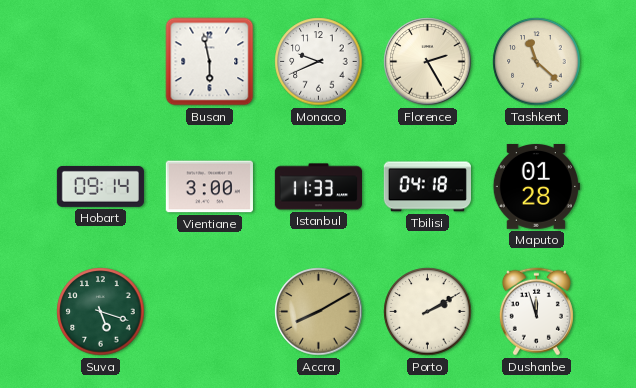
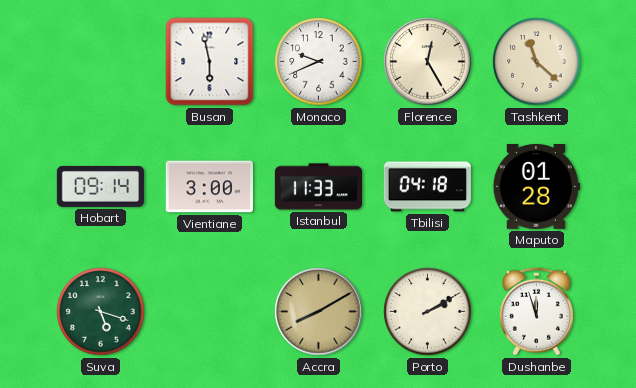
Florence: 2:25 -> 12:25 (428, 62)
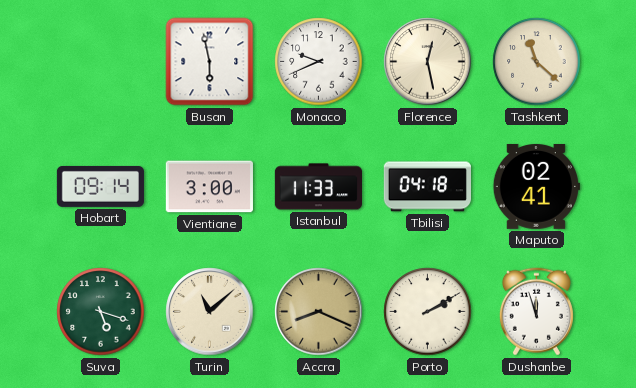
Florence: 12:25 -> 12:28 (428, 62)
Maputo: 01:28 -> 02:41 (536, 186)
Turin: none -> 11:08 (210, 312)
Accra: 8:10 -> 8:19 (319, 312)
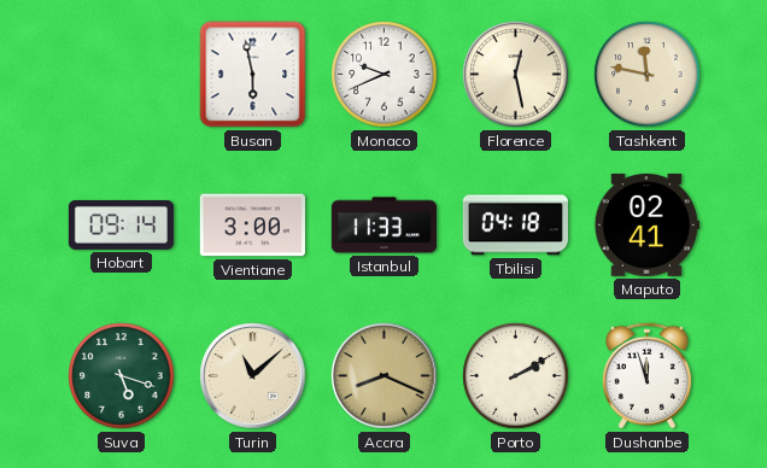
Tashkent: 11:22 -> 11:47 (648, 75)
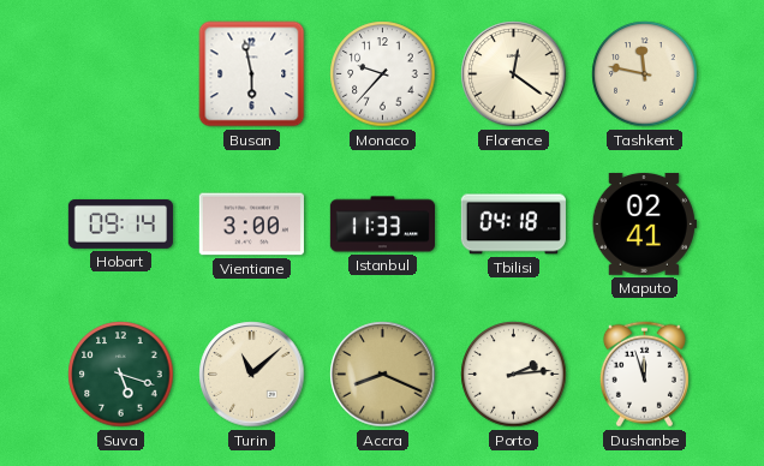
Monaco: 9:41 -> 9:37 (383, 74)
Florence: 12:28 -> 12:21 (514, 74)
Porto: 2:10 -> 2:14 (514, 375)
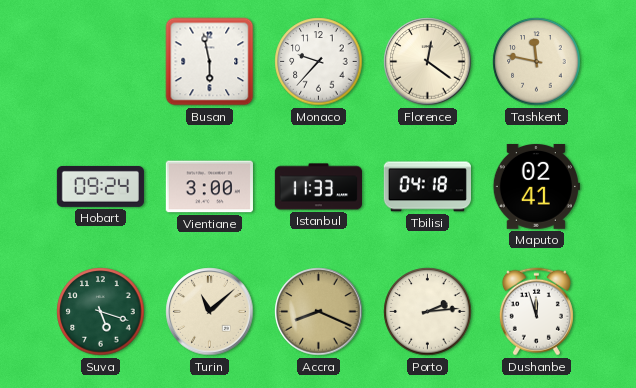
Hobart: 09:14 -> 09:24 (100, 186)
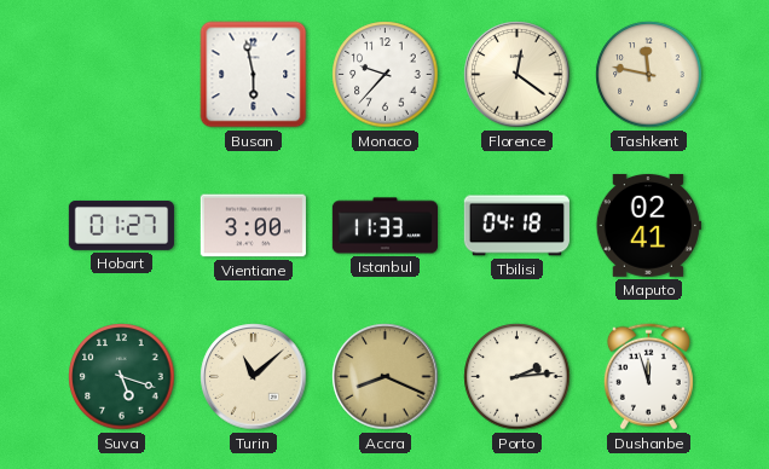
Hobart: 09:24 -> 01:27 (121, 225)
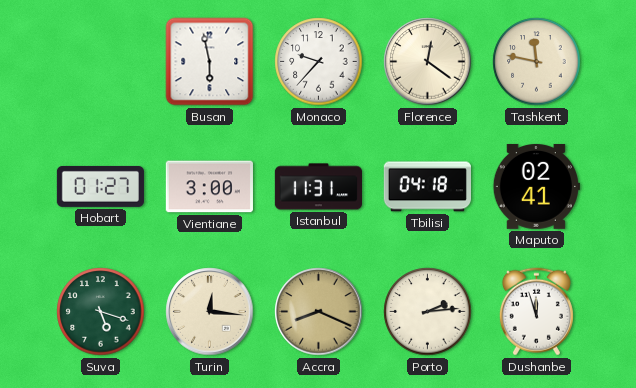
Istanbul: 11:33 -> 11:31 (318, 187)
Turin: 11:08 -> 12:16 (210, 312)
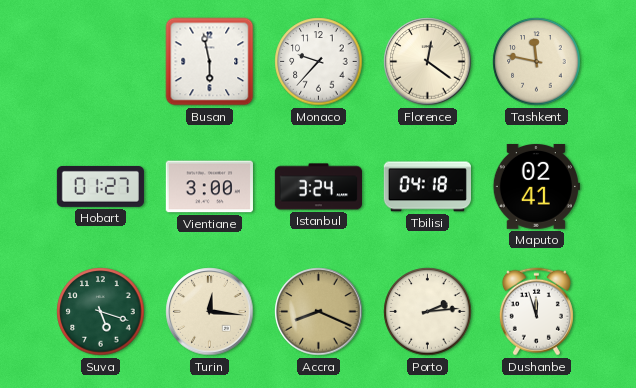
Istanbul: 11:31 -> 3:24 (318, 187)
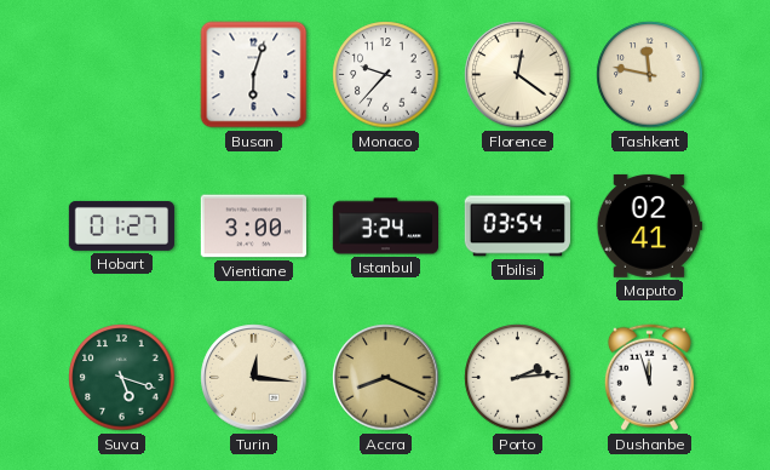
Busan: 5:58 -> 6:03 (254, 75)
Tbilisi: 04:18 -> 03:54 (517, 227)
